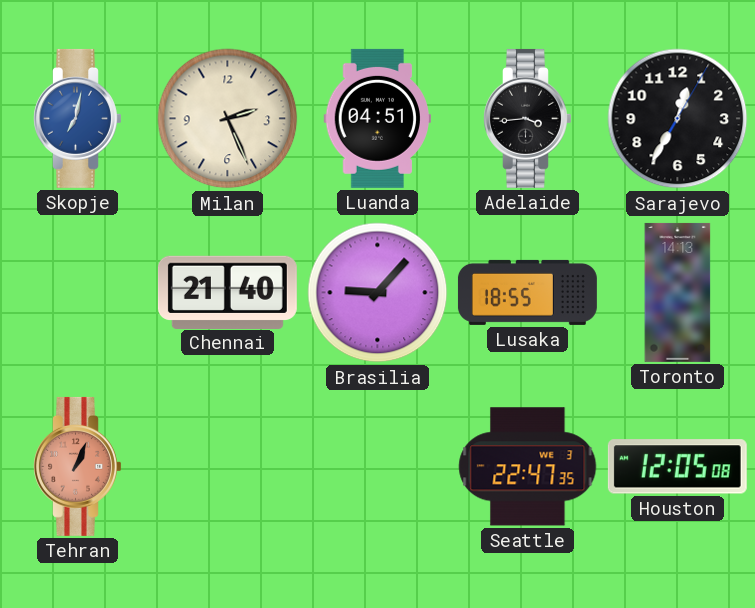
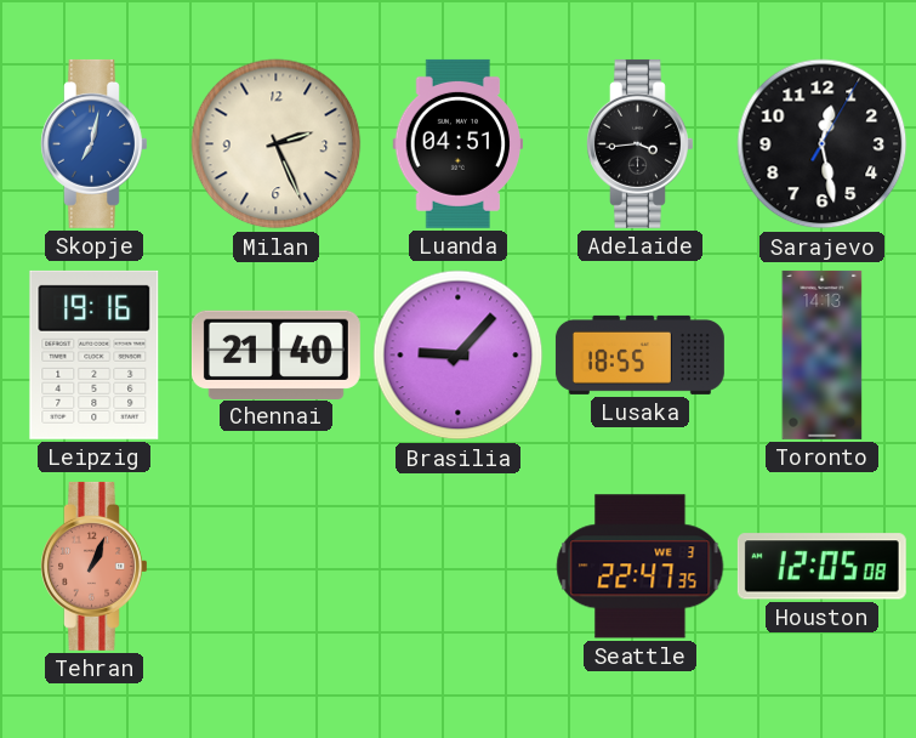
Sarajevo: 12:35 -> 12:28 (823, 144)
Leipzig: none -> 19:16 (95, 354)
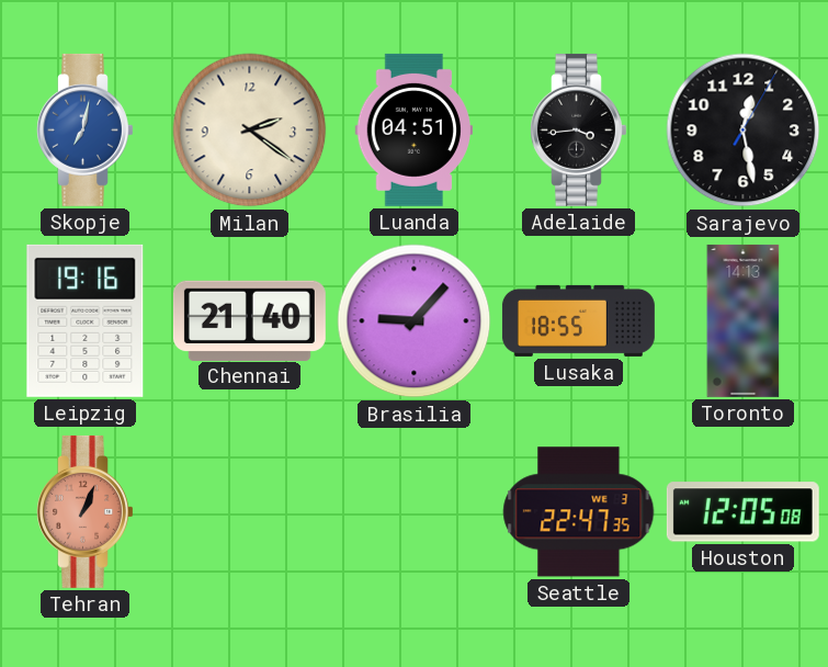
Milan: 2:26 -> 2:21 (250, 131)
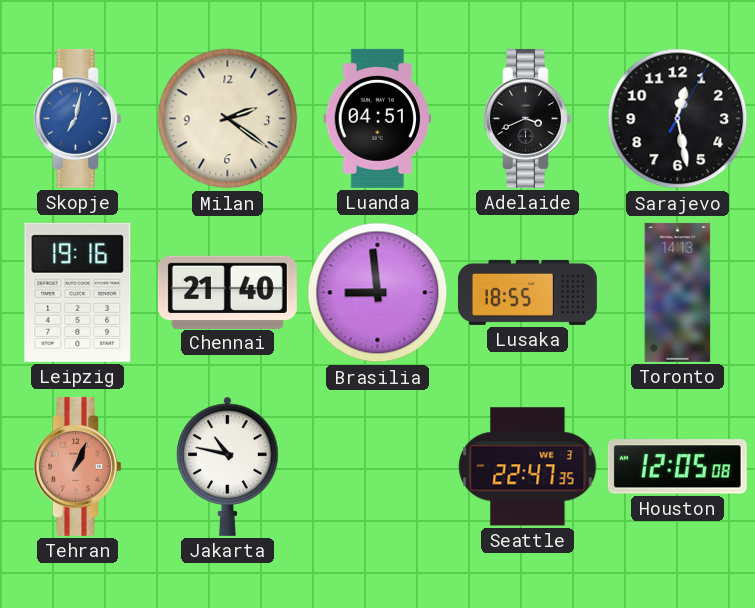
Adelaide: 3:44 -> 3:41 (528, 118)
Brasilia: 9:07 -> 8:59 (378, 293)
Jakarta: none -> 10:47 (228, 466)
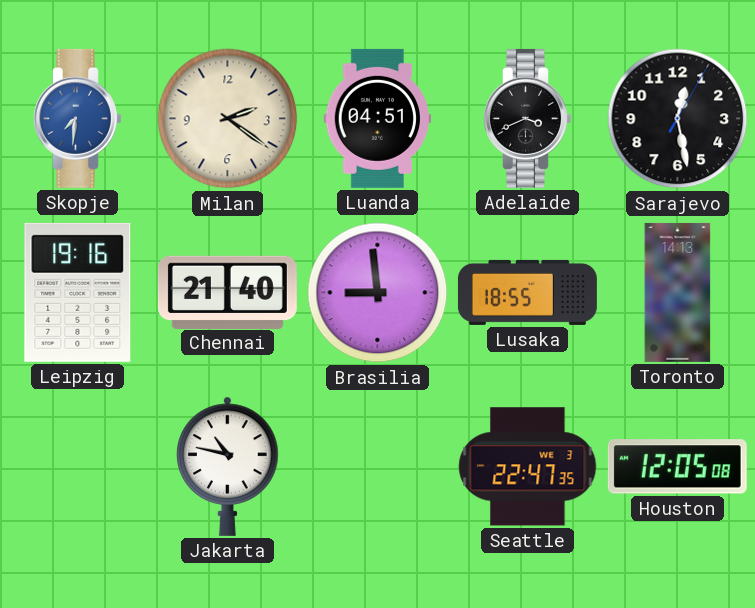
Skopje: 7:02 -> 7:31 (78, 118)
Tehran: 1:04 -> none (78, 466)
